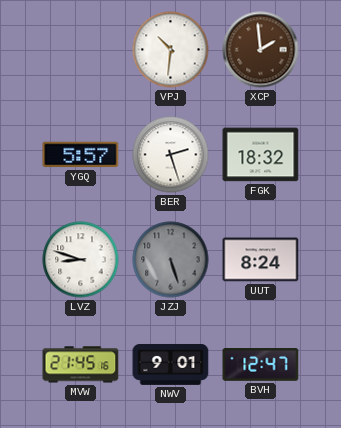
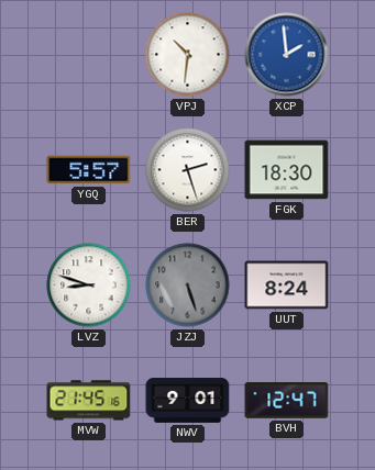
XCP dial: brown -> blue (287, 55)
FGK: 18:32 -> 18:30 (287, 170)
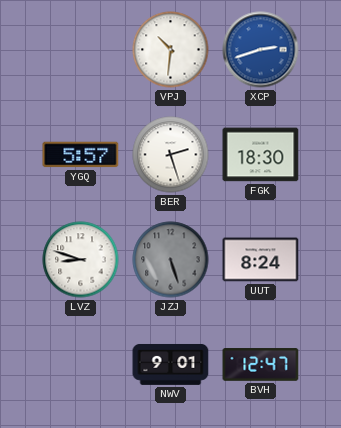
XCP: 1:59 -> 2:42 (261, 50)
MVW: 21:45 -> none (89, 401)
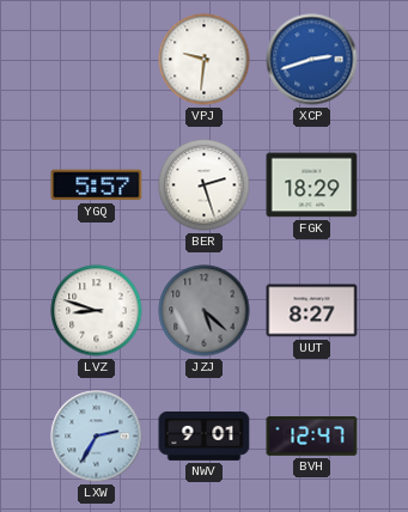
VPJ: 10:31 -> 9:31 (205, 60)
FGK: 18:30 -> 18:29 (312, 185)
JZJ: 5:27 -> 5:22 (205, 311)
UUT: 8:24 -> 8:27 (312, 311)
LXW: none -> 2:35 (97, 437)
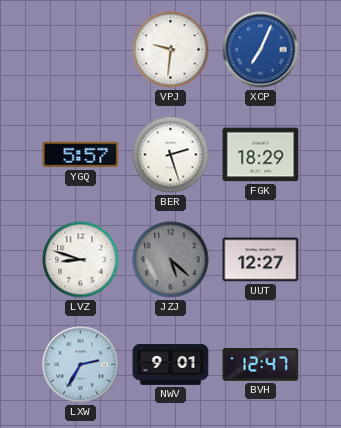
XCP: 2:42 -> 7:04 (261, 50)
UUT: 8:27 -> 12:27 (261, 260)
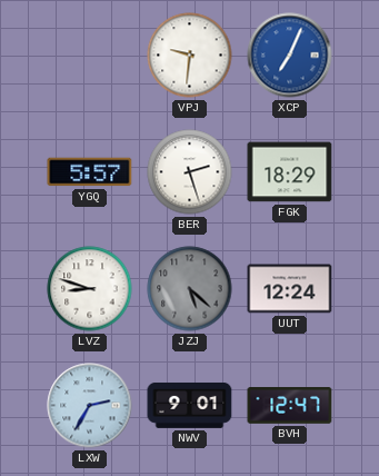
UUT: 12:27 -> 12:24 (290, 289)
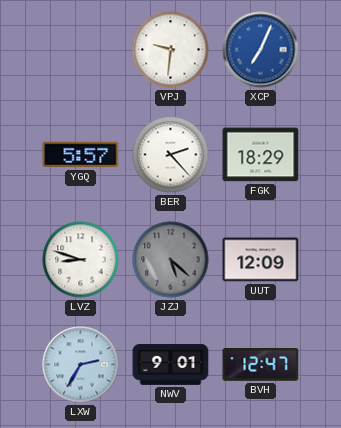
BER: 2:27 -> 2:23 (171, 155)
UUT: 12:24 -> 12:09 (261, 260)
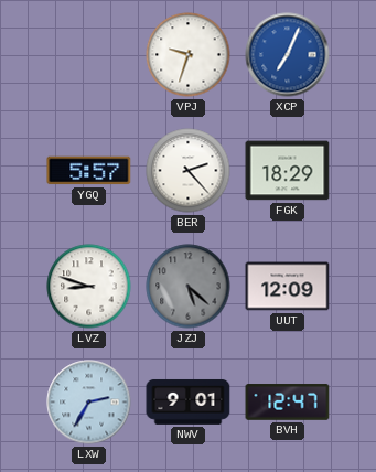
VPJ: 9:31 -> 9:33 (189, 55)
